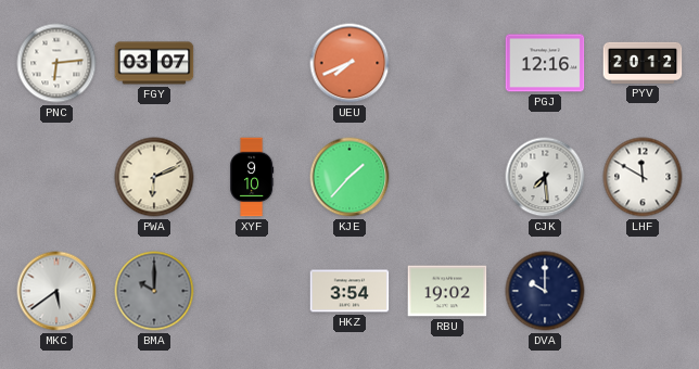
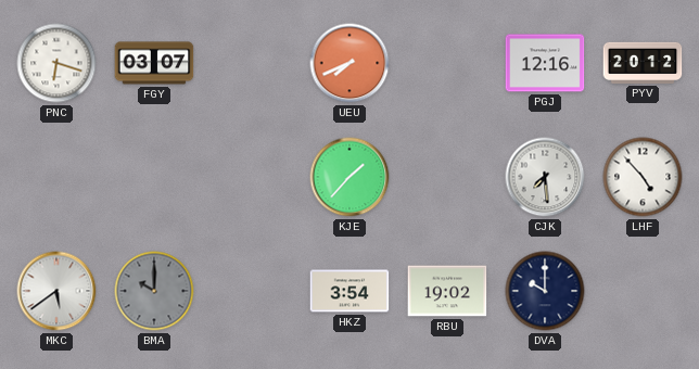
PNC: 6:14 -> 6:18 (56, 63)
PWA: 6:11 -> none (154, 177)
XYF: 9:10 -> none (252, 177)
LHF: 11:50 -> 4:53 (643, 177)
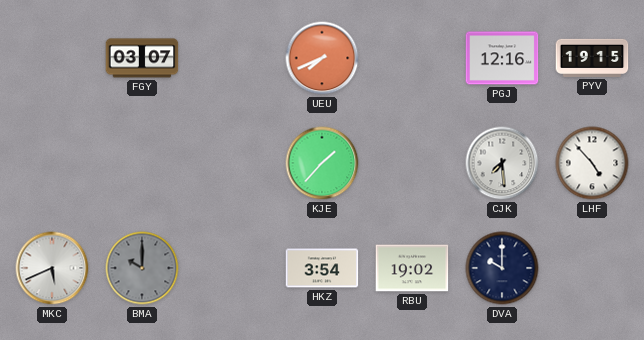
PNC: 6:18 -> none (56, 63)
PYV: 20:12 -> 19:15 (592, 58)
MKC: 5:39 -> 5:41 (52, 268)
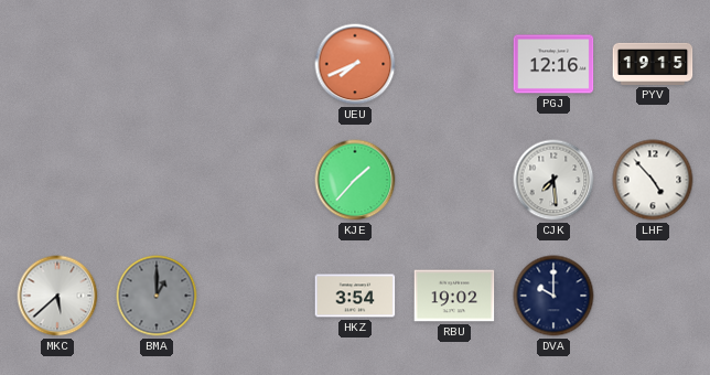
FGY: 03:07 -> none (142, 58)
MKC: 5:41 -> 5:38 (57, 296)
BMA: 10:00 -> 1:00 (157, 296)
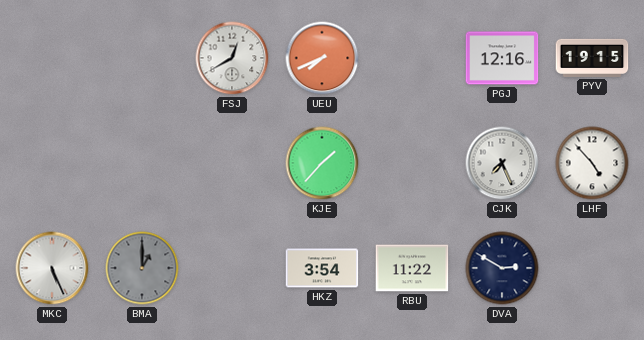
FSJ: none -> 12:40 (232, 58)
CJK: 7:29 -> 7:26 (502, 163)
MKC: 5:38 -> 5:26 (52, 268)
RBU: 19:02 -> 11:22 (412, 268)
DVA: 10:00 -> 2:50 (502, 268)
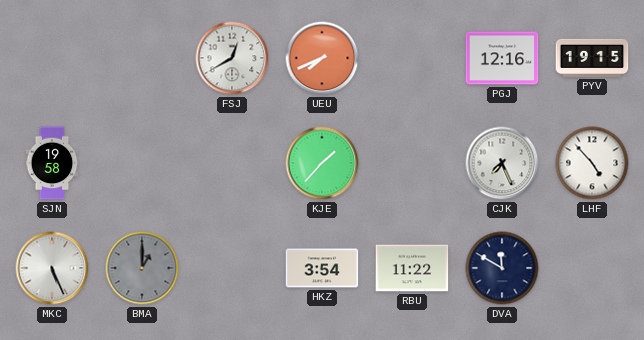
SJN: none -> 19:58 (52, 163)
DVA: 2:50 -> 11:50 (502, 268)
